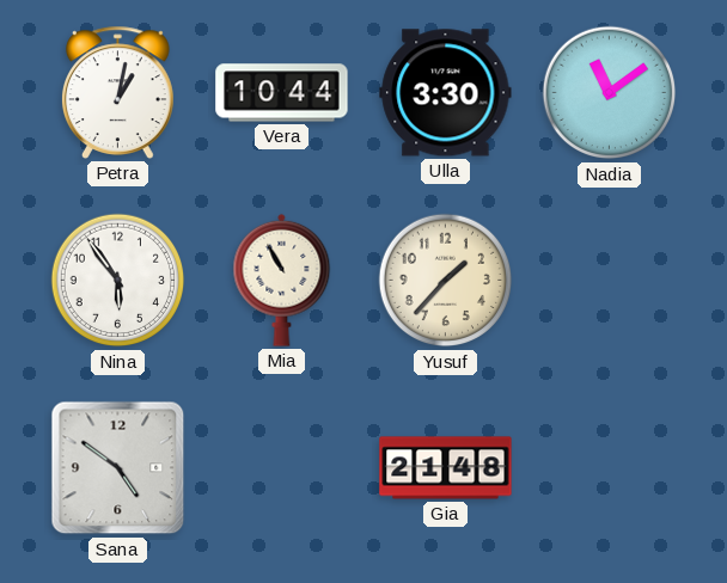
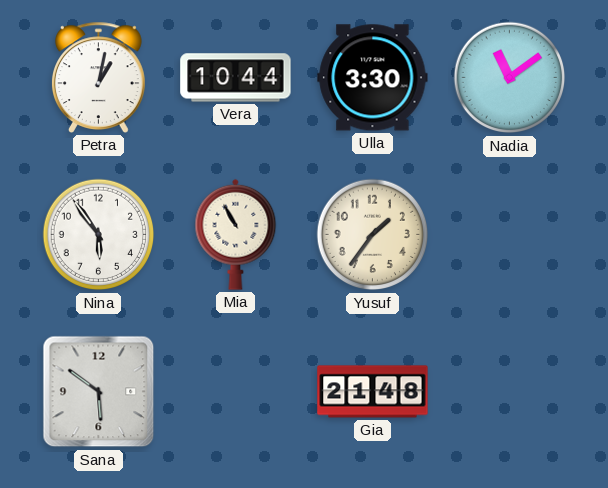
Yusuf: 1:37 -> 1:36 (373, 235)
Sana: 4:51 -> 5:51 (99, 392)
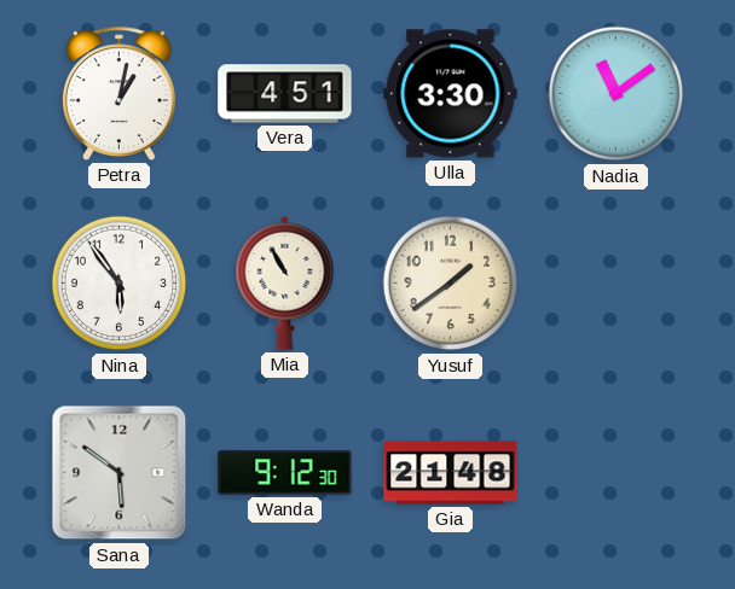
Vera: 10:44 -> 4:51 (285, 94)
Yusuf: 1:36 -> 1:39 (451, 284)
Wanda: none -> 9:12 (285, 473)
